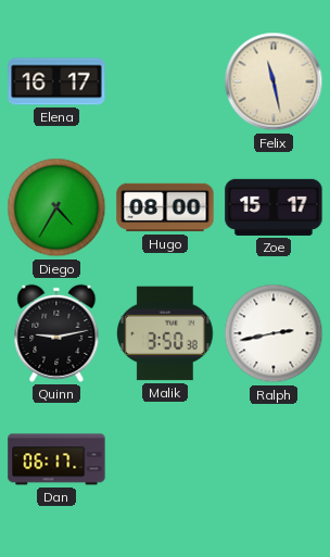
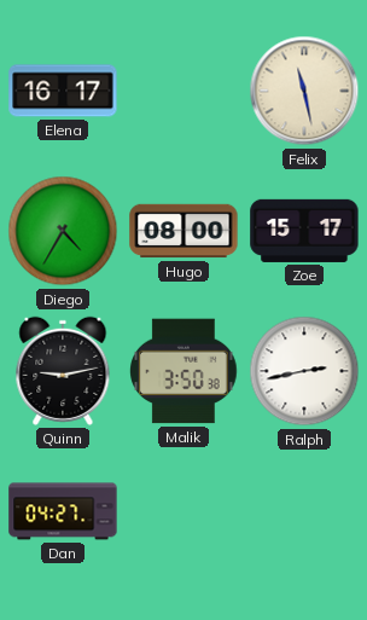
Dan: 06:17 -> 04:27 (63, 511)
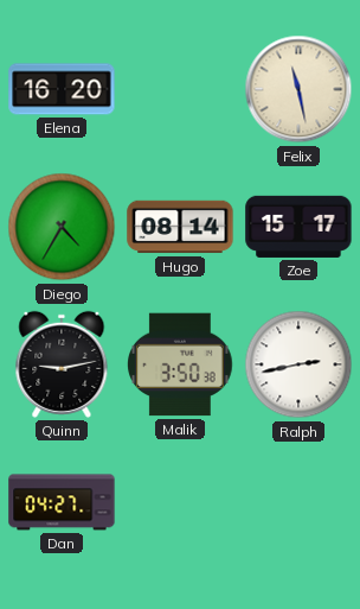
Elena: 16:17 -> 16:20 (62, 89)
Hugo: 08:00 -> 08:14 (180, 227)
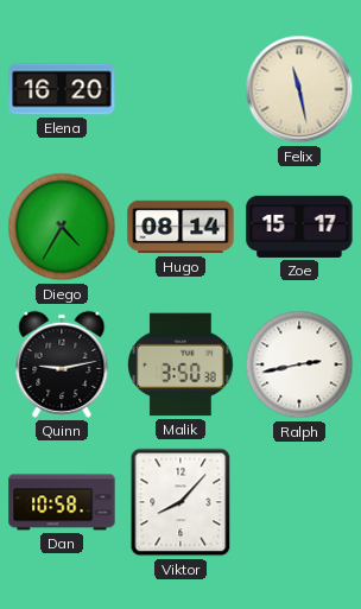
Dan: 04:27 -> 10:58 (62, 502)
Viktor: none -> 8:07 (180, 502)
